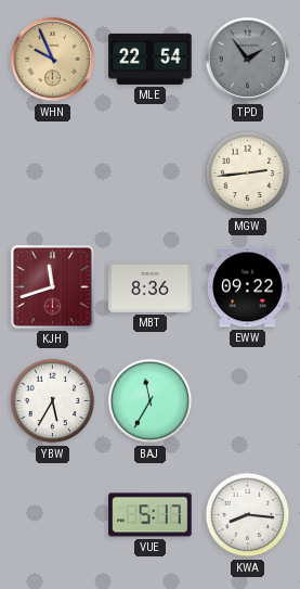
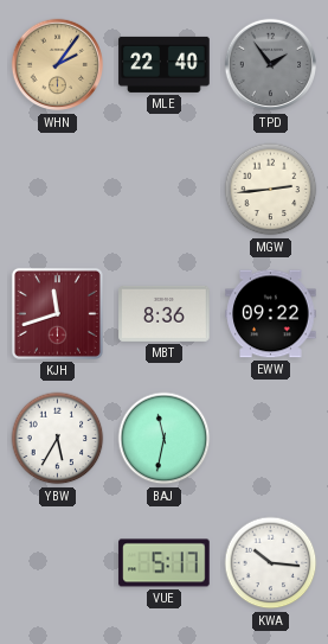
WHN: 9:56 -> 2:06 (58, 65)
MLE: 22:54 -> 22:40 (165, 64)
BAJ: 11:35 -> 11:32 (165, 439)
KWA: 8:16 -> 10:16 (271, 563)
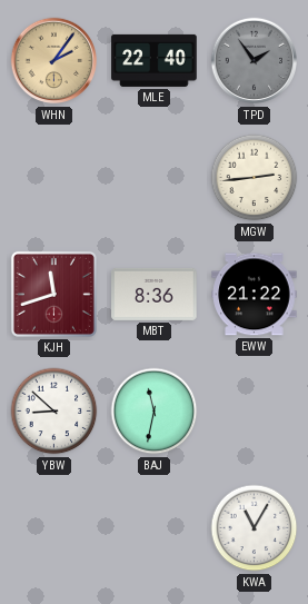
EWW: 09:22 -> 21:22 (255, 295)
YBW: 5:35 -> 8:52 (54, 412)
VUE: 5:17 -> none (165, 563)
KWA: 10:16 -> 11:05 (255, 528)
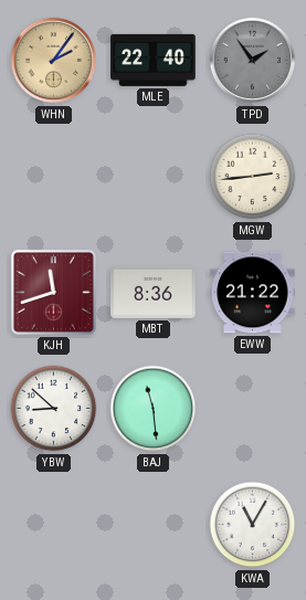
BAJ: 11:32 -> 11:29 (154, 409)
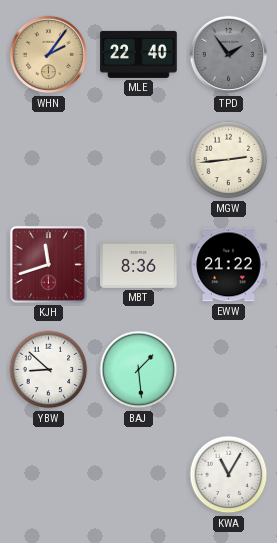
BAJ: 11:29 -> 1:29 (139, 370)
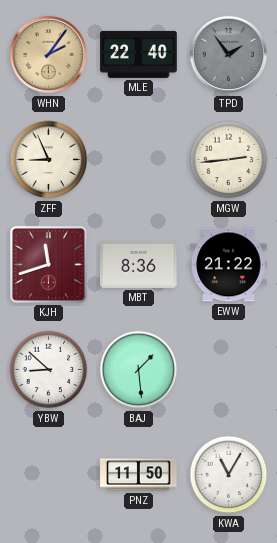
ZFF: none -> 8:56 (49, 160)
PNZ: none -> 11:50 (139, 475)
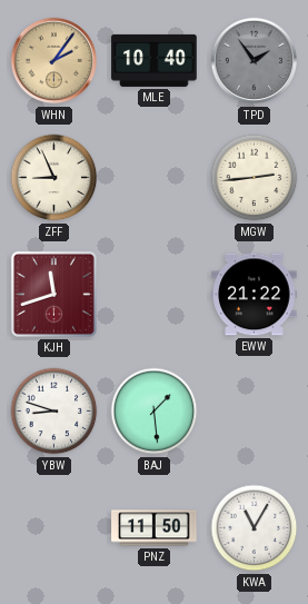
MLE: 22:40 -> 10:40 (155, 60)
MBT: 8:36 -> none (139, 264)
YBW: 8:52 -> 8:48 (54, 412)
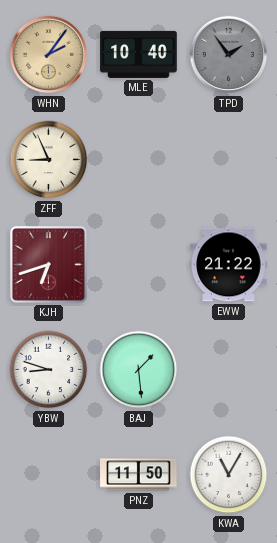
MGW: 2:44 -> none (255, 178)
KJH: 11:42 -> 6:42 (48, 264)
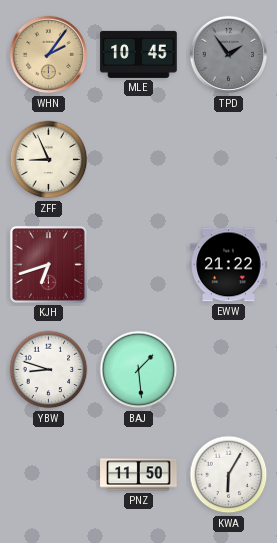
MLE: 10:40 -> 10:45 (139, 54)
KWA: 11:05 -> 6:05 (229, 475)
